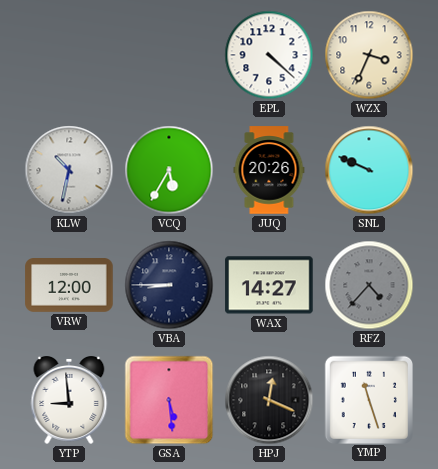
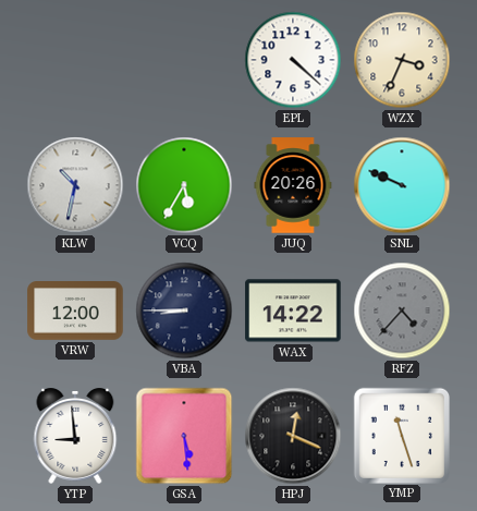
WAX: 14:27 -> 14:22 (293, 311)
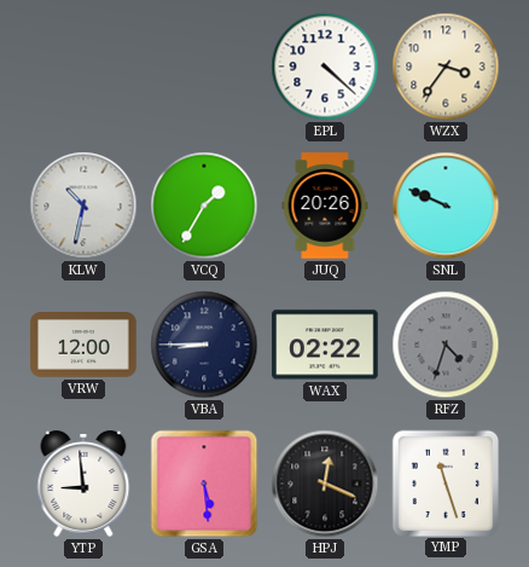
WZX: 3:34 -> 3:36 (446, 66)
VCQ: 5:35 -> 1:35 (204, 206)
WAX: 14:22 -> 02:22 (325, 345)
RFZ: 4:37 -> 4:33 (446, 345)
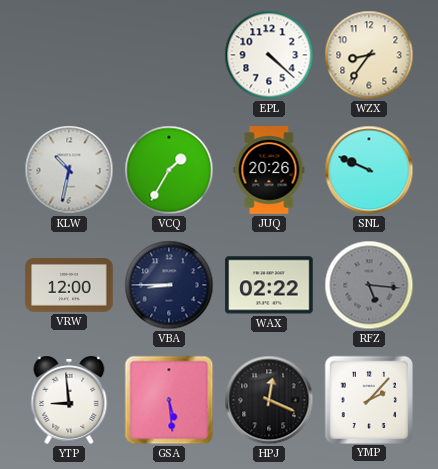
WZX: 3:36 -> 8:36 (369, 55)
RFZ: 4:33 -> 5:16 (369, 285)
YMP: 11:27 -> 2:07 (368, 399)
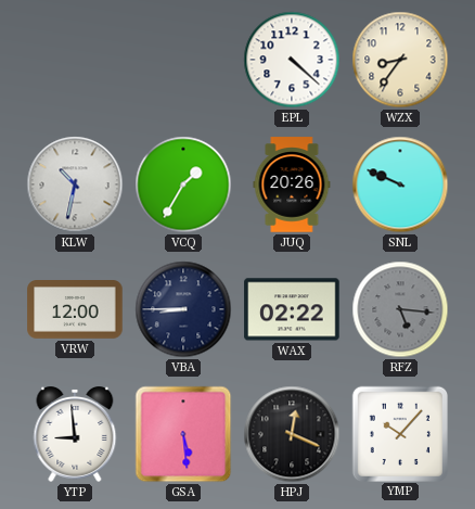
YMP: 2:07 -> 10:07 (399, 433)
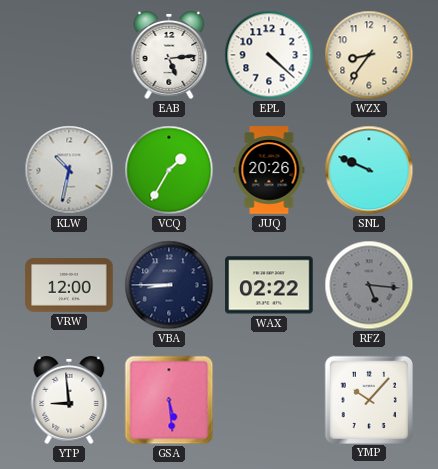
EAB: none -> 5:14 (169, 56)
HPJ: 12:19 -> none (292, 434)
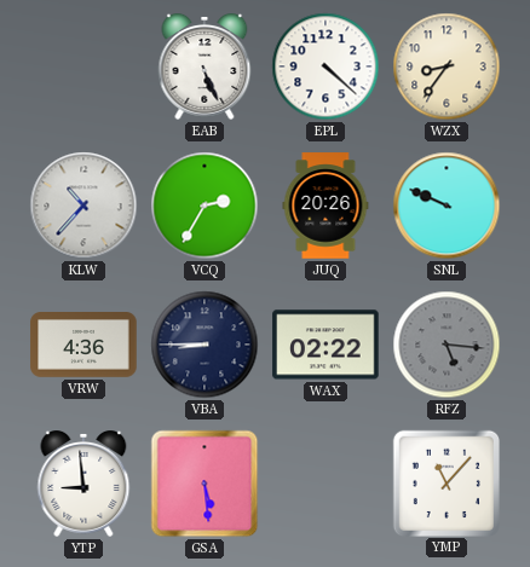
EAB: 5:14 -> 5:26 (204, 68)
KLW: 10:32 -> 10:37 (83, 206)
VCQ: 1:35 -> 2:35 (204, 206)
VRW: 12:00 -> 4:36 (83, 346)
YMP: 10:07 -> 11:07 (445, 482)
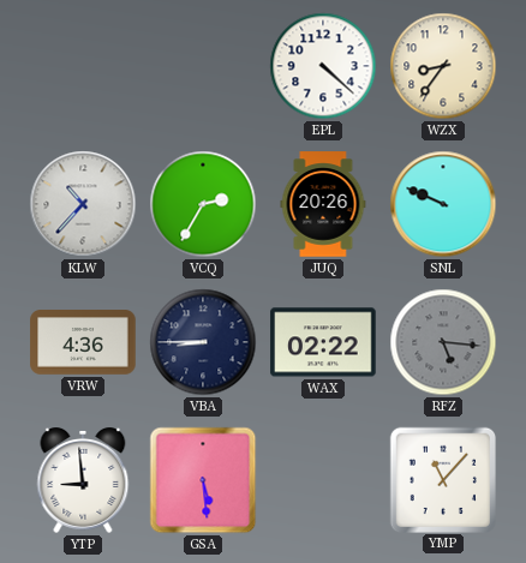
EAB: 5:26 -> none (204, 68)
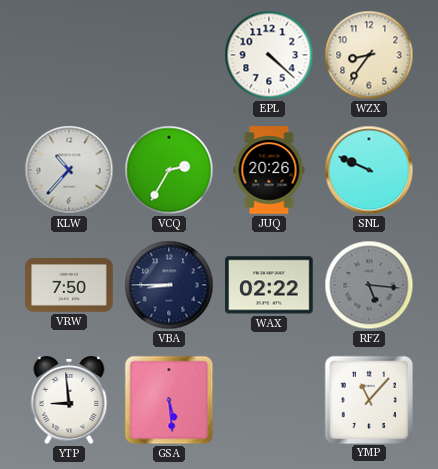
VRW: 4:36 -> 7:50 (69, 286)
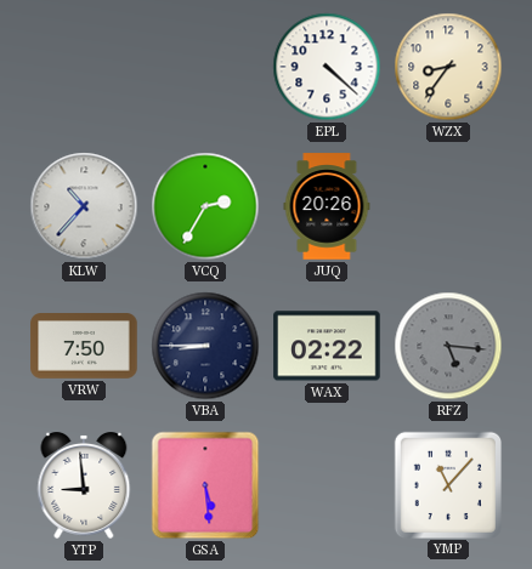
SNL: 9:49 -> none (369, 170)
